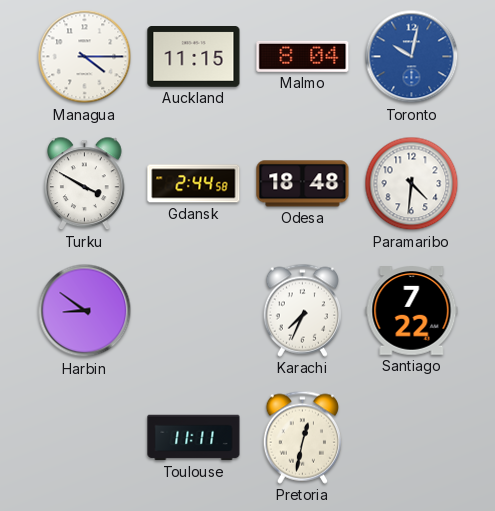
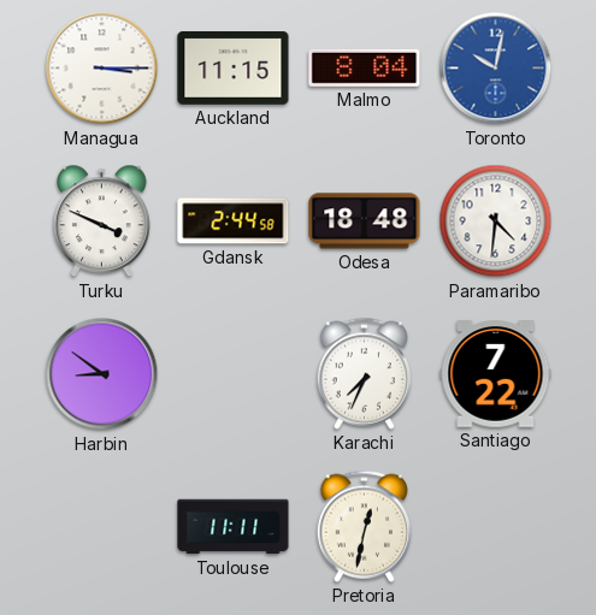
Managua: 4:15 -> 3:15 (102, 69)
Turku: 3:50 -> 3:49 (102, 221)
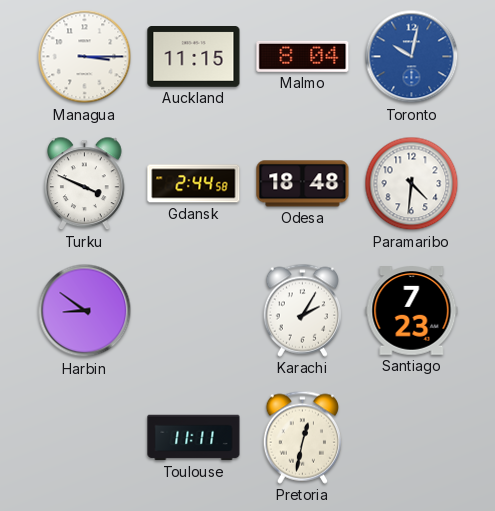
Karachi: 7:34 -> 2:05 (302, 310)
Santiago: 7:22 -> 7:23 (412, 311)
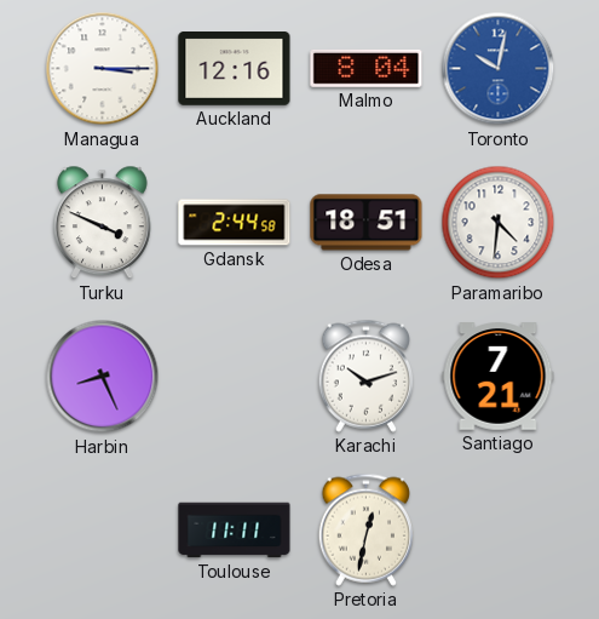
Auckland: 11:15 -> 12:16 (235, 69)
Odesa: 18:48 -> 18:51 (367, 223)
Harbin: 8:51 -> 8:26 (103, 377)
Karachi: 2:05 -> 10:12 (365, 376)
Santiago: 7:23 -> 7:21 (499, 377)
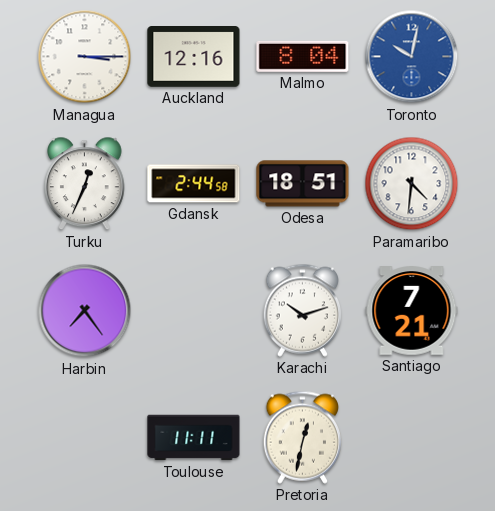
Turku: 3:49 -> 12:34 (85, 184)
Harbin: 8:26 -> 7:24 (85, 311)
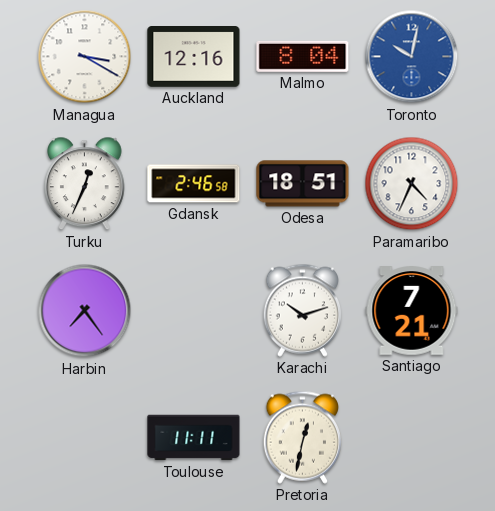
Managua: 3:15 -> 3:20 (85, 57)
Gdansk: 2:44 -> 2:46 (194, 184)
Paramaribo: 4:31 -> 4:34 (412, 184)
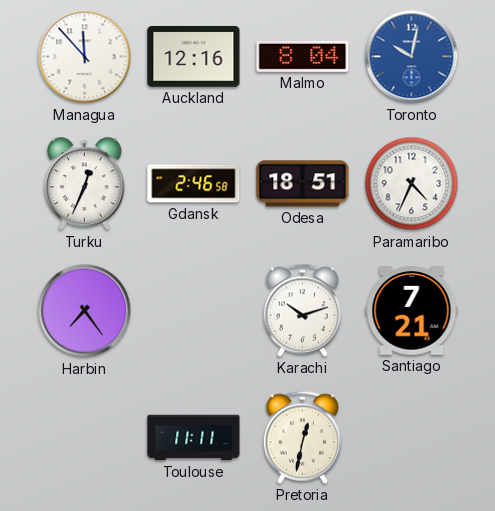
Managua: 3:20 -> 11:53 (85, 57)
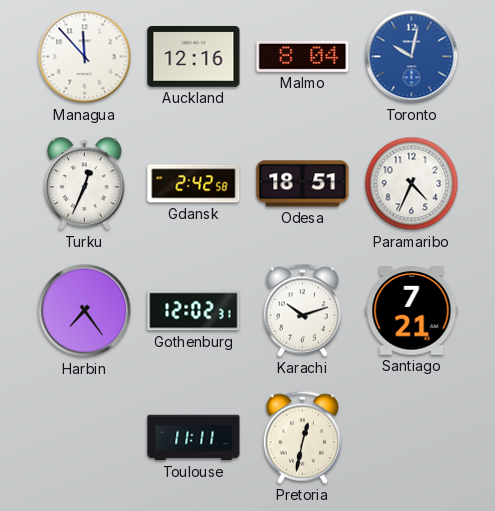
Gdansk: 2:46 -> 2:42 (194, 184)
Gothenburg: none -> 12:02 (194, 311)
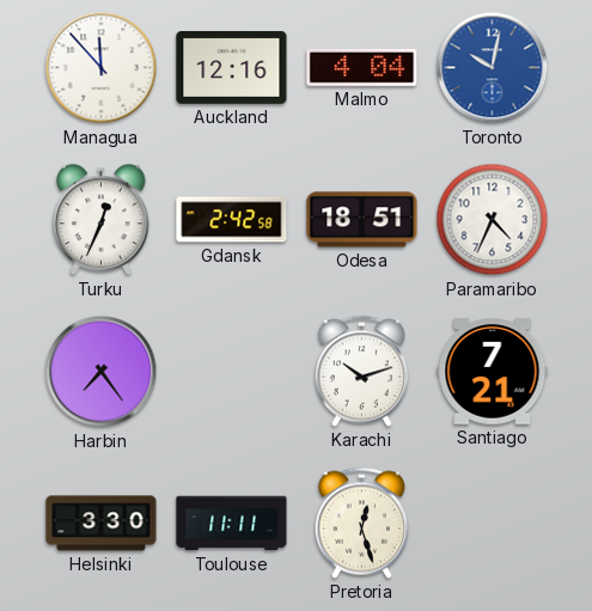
Malmo: 8:04 -> 4:04 (362, 67)
Gothenburg: 12:02 -> none (194, 311)
Helsinki: none -> 3:30 (102, 524)
Pretoria: 12:32 -> 12:27 (361, 523)
